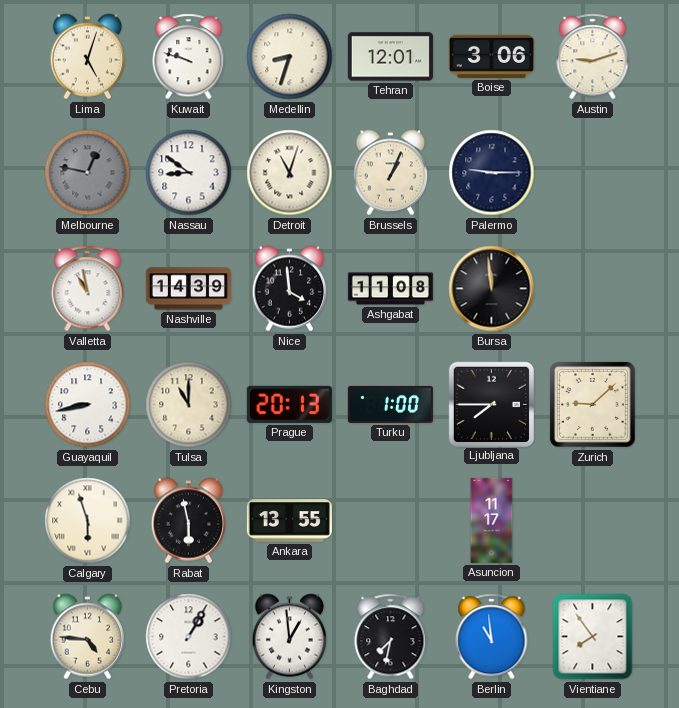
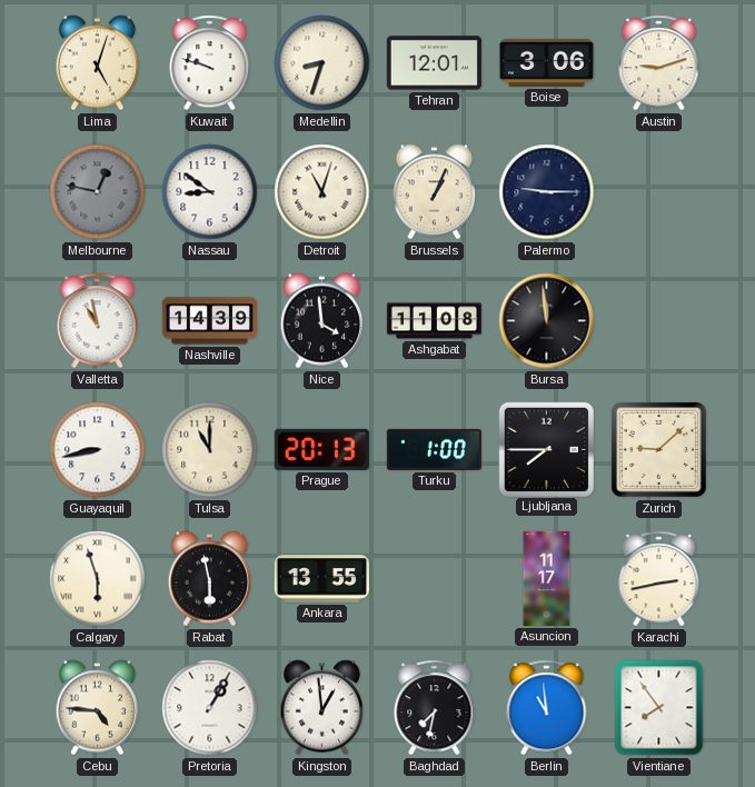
Karachi: none -> 2:43 (659, 579)
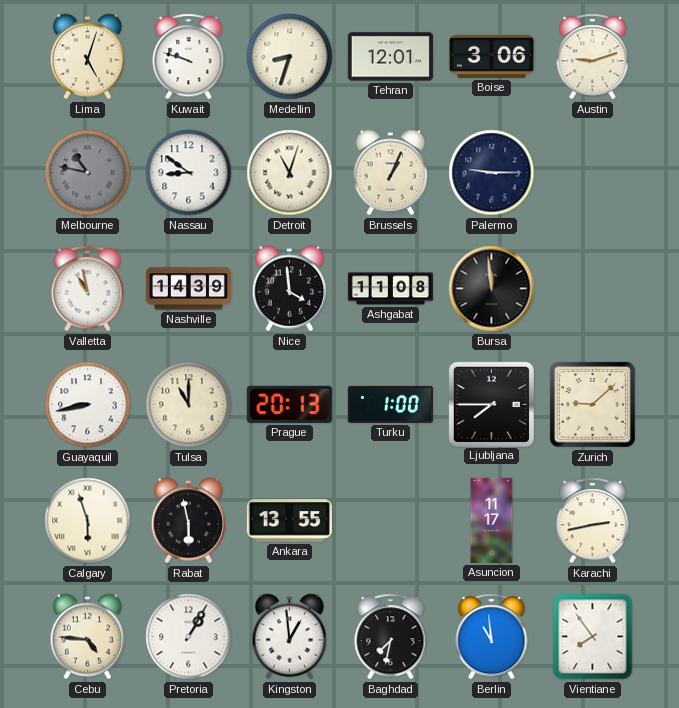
Melbourne: 12:47 -> 10:47 (88, 173)
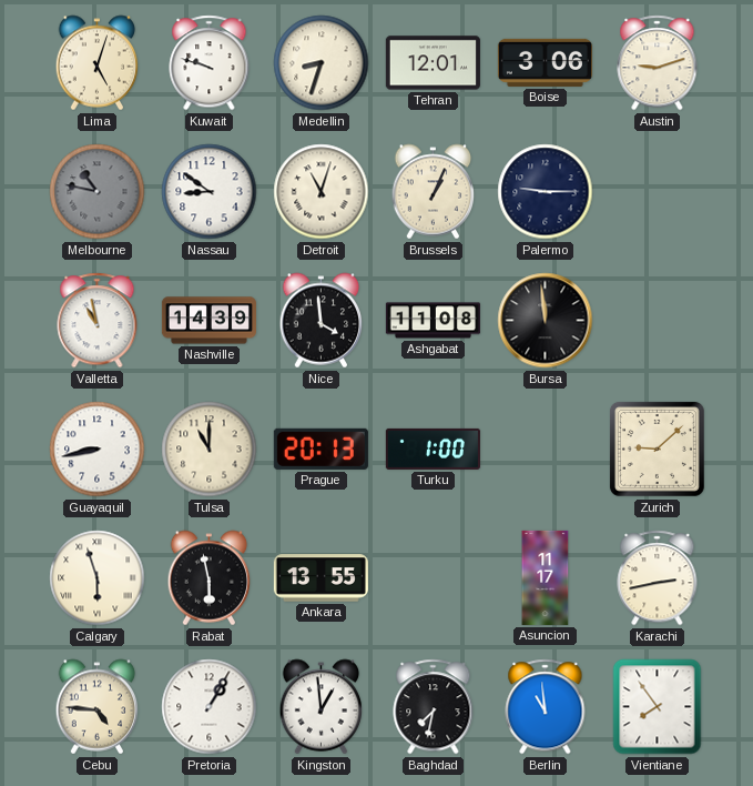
Ljubljana: 7:45 -> none (491, 404)
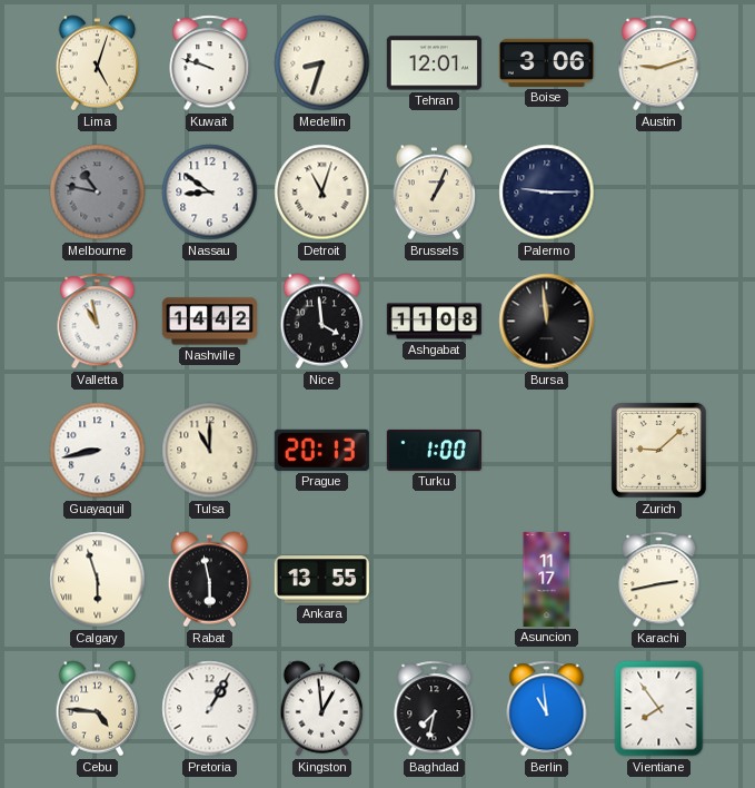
Nashville: 14:39 -> 14:42 (209, 322)
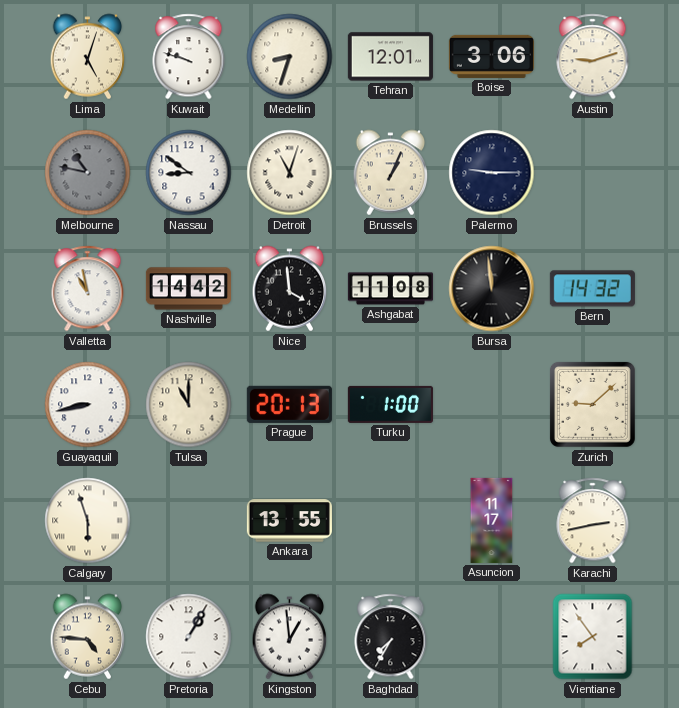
Bern: none -> 14:32 (592, 289)
Rabat: 5:58 -> none (210, 580)
Baghdad: 7:32 -> 7:35 (391, 637)
Berlin: 10:59 -> none (547, 709)
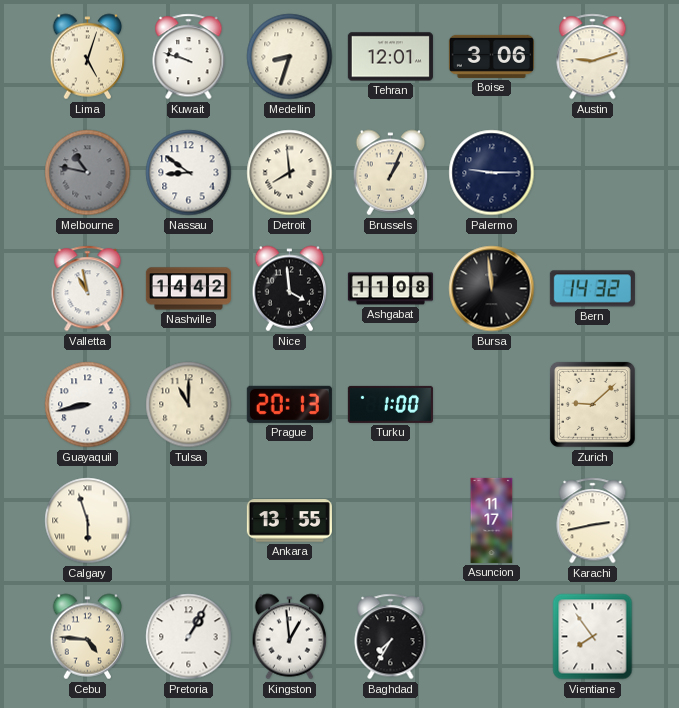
Detroit: 11:03 -> 7:59 (290, 173)
